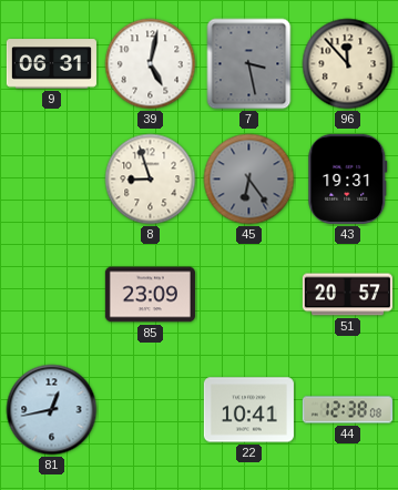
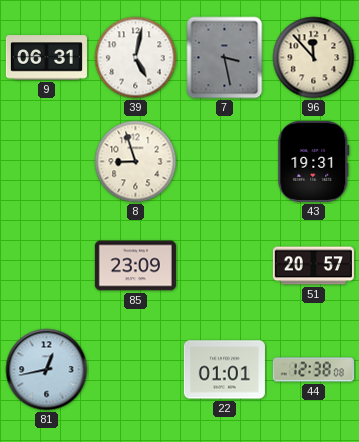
45: 6:24 -> none (249, 180)
22: 10:41 -> 01:01 (224, 370)
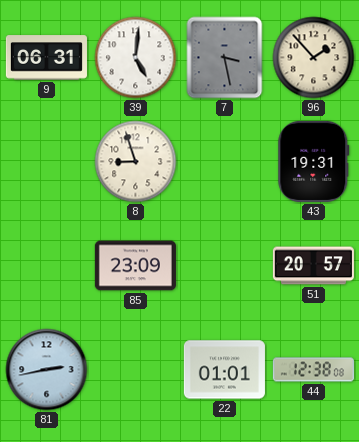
39: 5:02 -> 5:01 (136, 58)
96: 11:53 -> 1:53 (314, 58)
81: 12:43 -> 2:43 (47, 370)
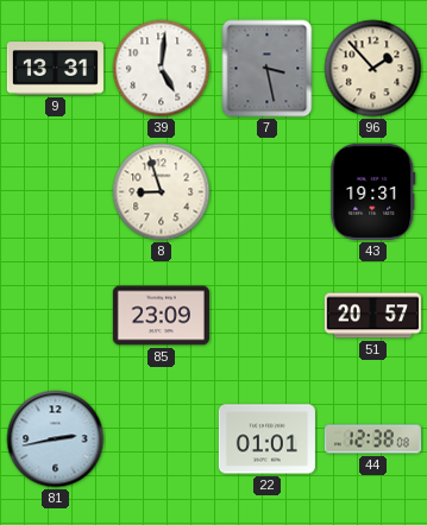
9: 06:31 -> 13:31 (55, 69)
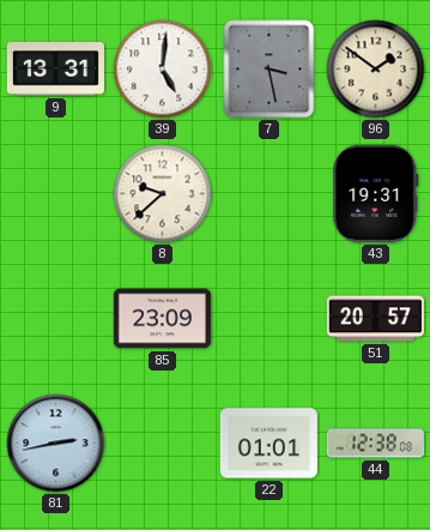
96: 1:53 -> 1:51 (376, 70)
8: 8:57 -> 9:38 (163, 194)
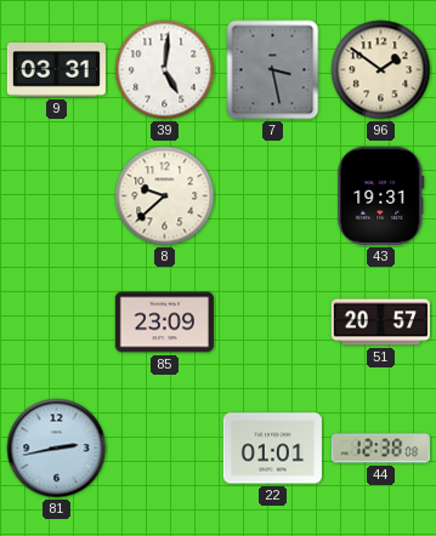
9: 13:31 -> 03:31 (56, 70)
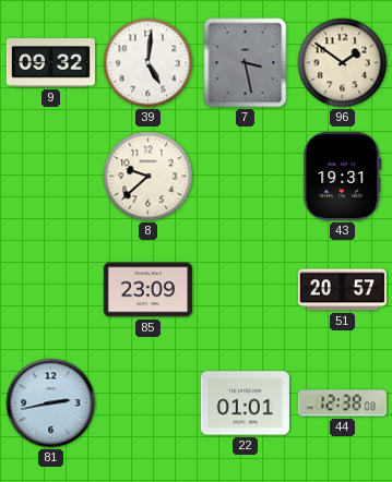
9: 03:31 -> 09:32 (50, 63)
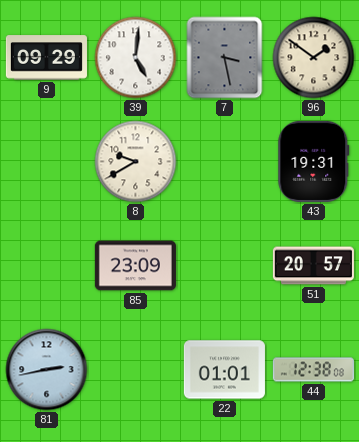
9: 09:32 -> 09:29 (46, 58)
8: 9:38 -> 9:40 (136, 162)
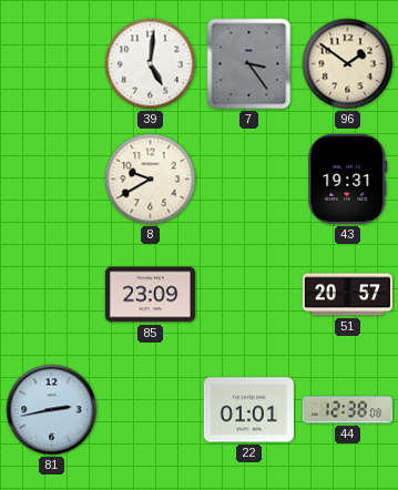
9: 09:29 -> none (46, 58)
7: 3:28 -> 3:24 (249, 64)
